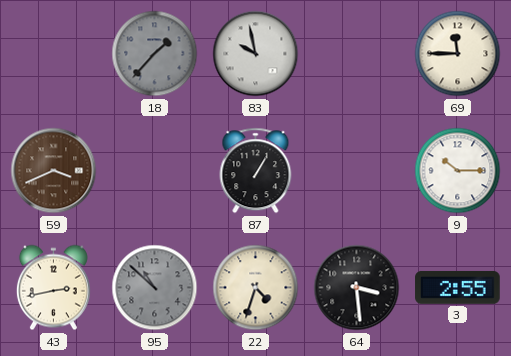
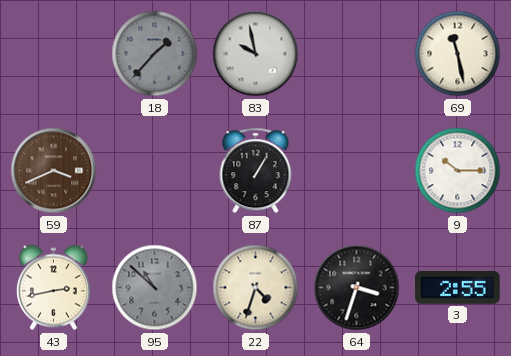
69: 11:45 -> 11:28 (458, 54)
64: 3:29 -> 3:33 (357, 288)
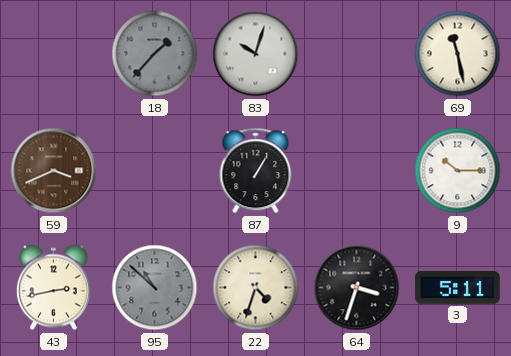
83: 9:58 -> 10:03 (256, 54)
3: 2:55 -> 5:11 (458, 287)
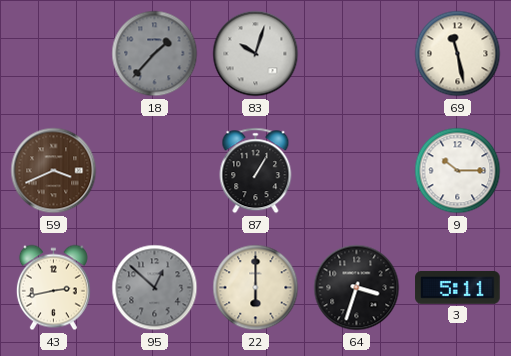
95: 10:52 -> 12:52 (155, 288)
22: 4:33 -> 6:00 (256, 288)
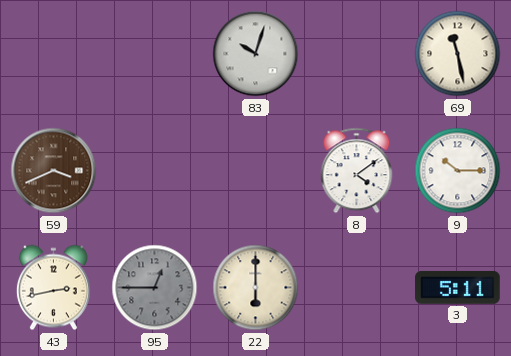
18: 1:37 -> none (155, 54)
87: 1:05 -> none (256, 171)
8: none -> 4:09 (357, 171)
95: 12:52 -> 12:45 (155, 288)
64: 3:33 -> none (357, 288)
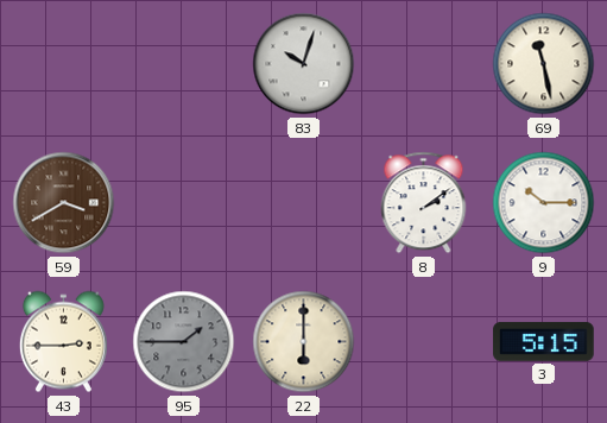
59: 3:41 -> 3:40 (64, 203)
8: 4:09 -> 2:09 (424, 203)
43: 2:43 -> 2:45 (63, 342)
95: 12:45 -> 1:45 (184, 342)
3: 5:11 -> 5:15 (544, 341)
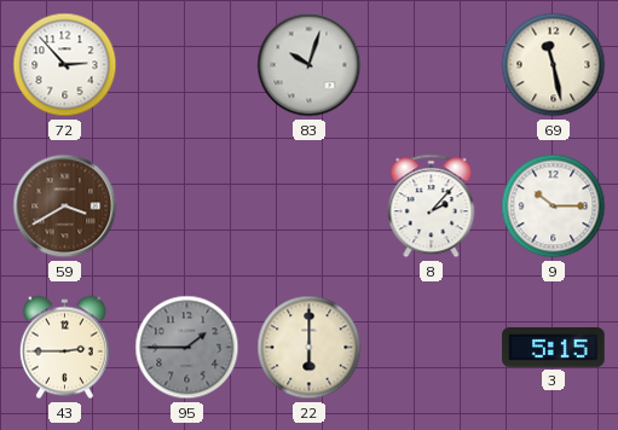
72: none -> 2:53 (65, 65)
8: 2:09 -> 2:07 (432, 207)
